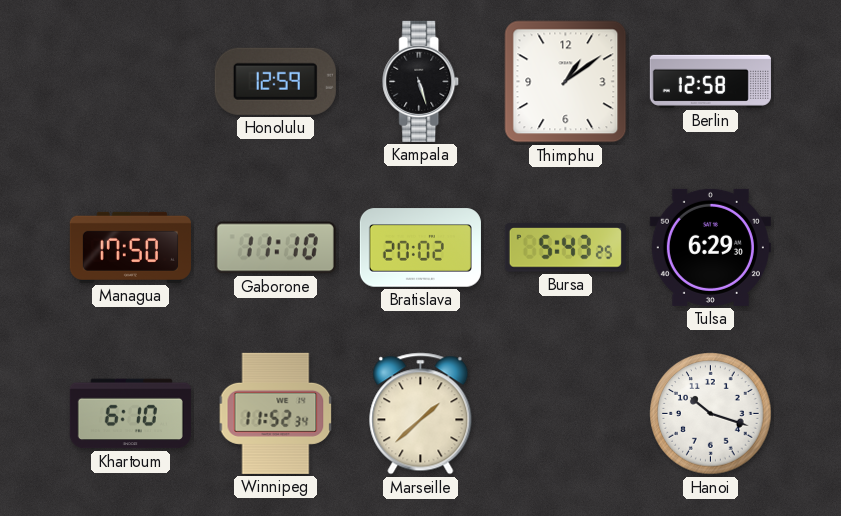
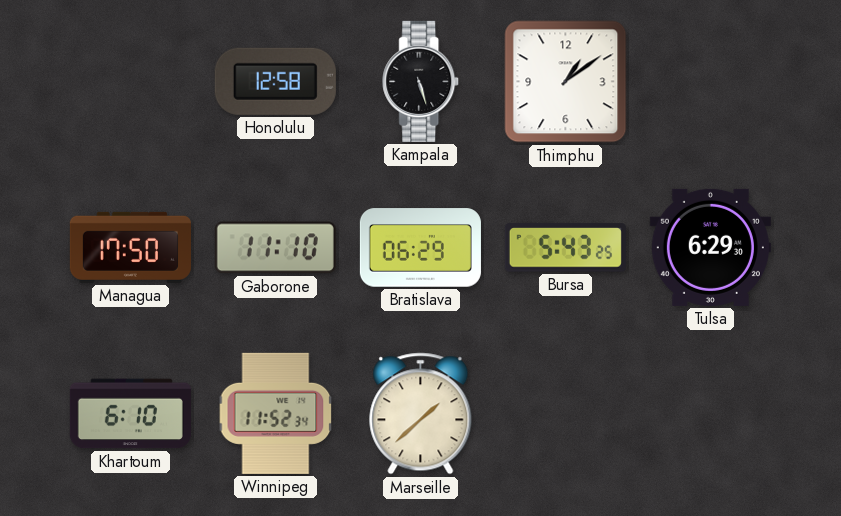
Honolulu: 12:59 -> 12:58 (275, 81)
Berlin: 12:58 -> none (710, 81)
Bratislava: 20:02 -> 06:29 (420, 248)
Hanoi: 10:18 -> none (711, 414)
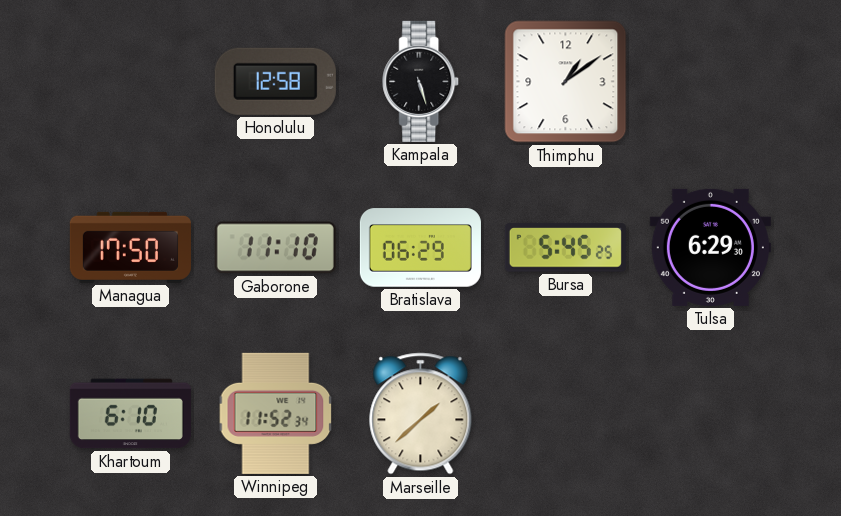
Bursa: 5:43 -> 5:45 (565, 248)
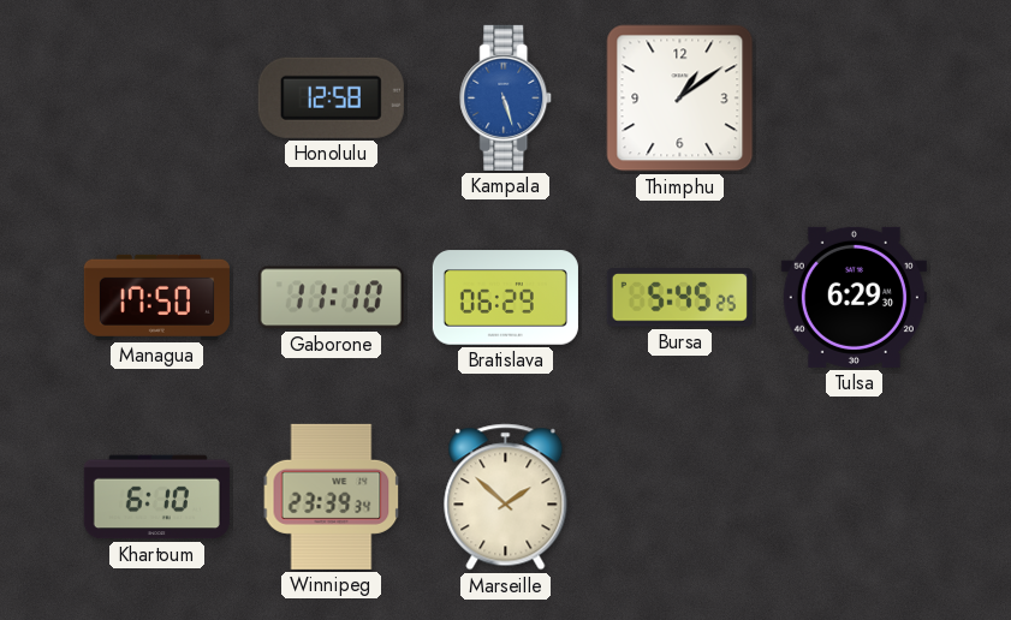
Kampala dial: black -> blue (506, 97)
Winnipeg: 11:52 -> 23:39 (332, 496)
Marseille: 1:38 -> 1:52 (506, 497)
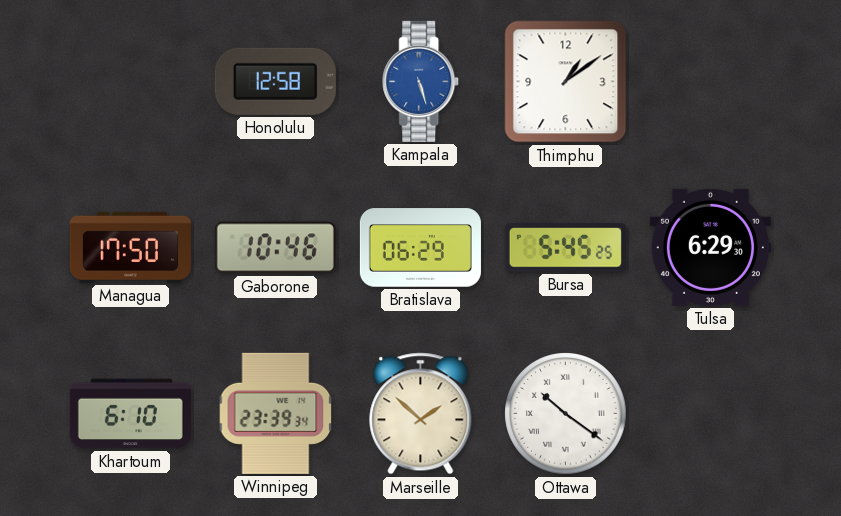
Gaborone: 11:10 -> 10:46 (275, 248)
Ottawa: none -> 10:21 (566, 414)
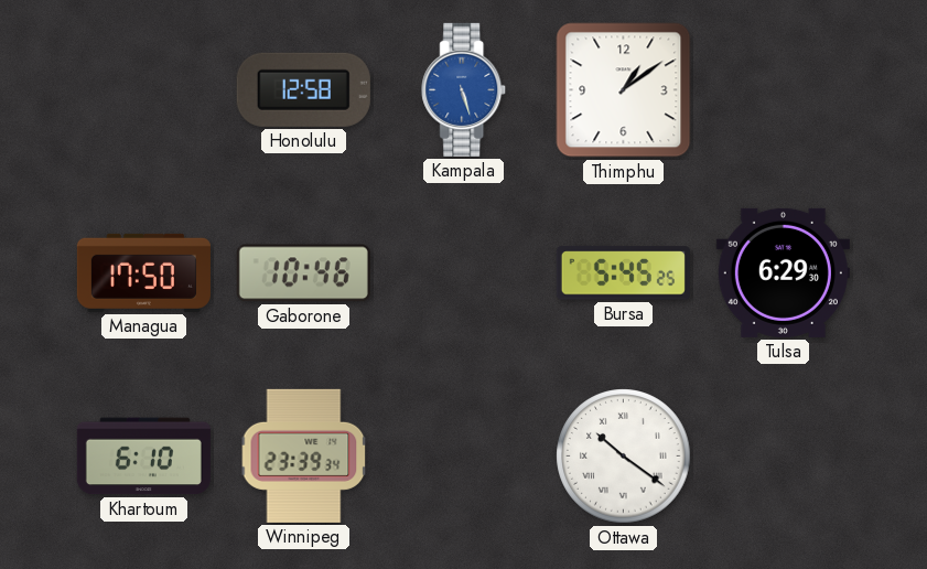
Bratislava: 06:29 -> none (420, 248)
Marseille: 1:52 -> none (421, 414)
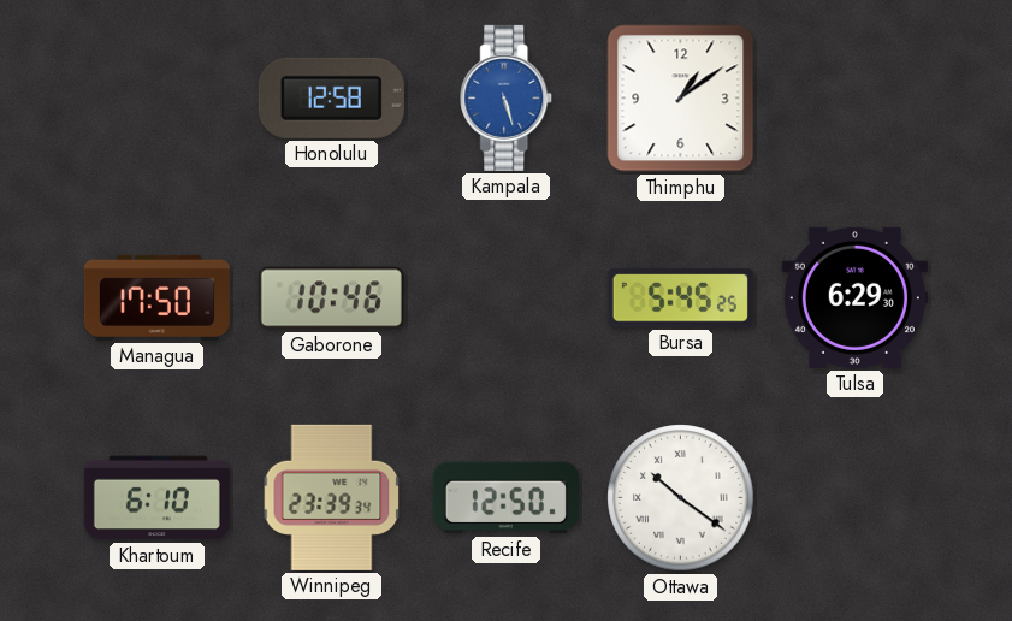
Recife: none -> 12:50 (505, 498)
